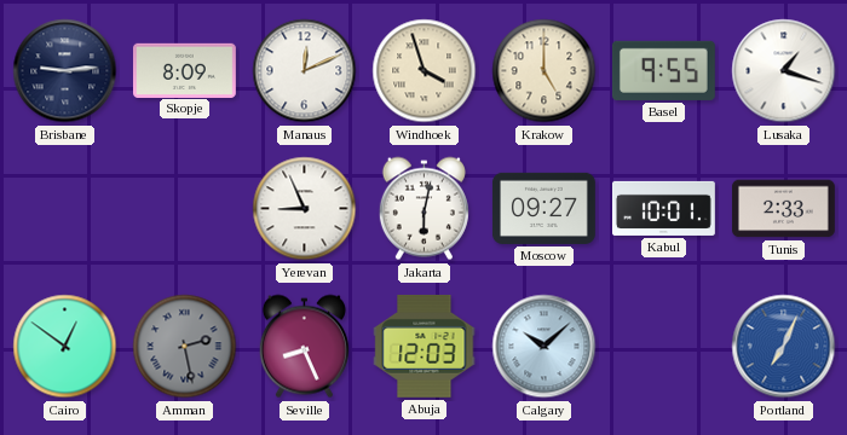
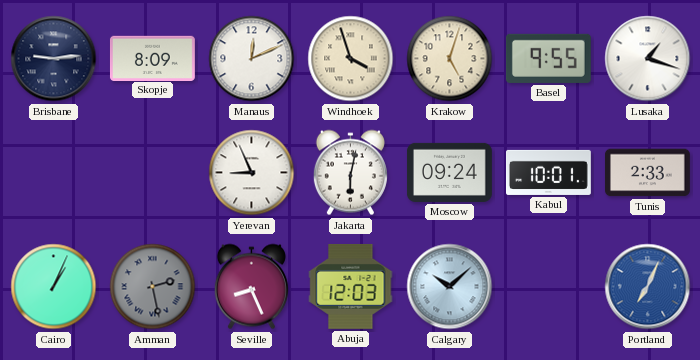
Krakow: 5:00 -> 5:03 (450, 59)
Moscow: 09:27 -> 09:24 (449, 172)
Cairo: 12:51 -> 1:04 (54, 287)
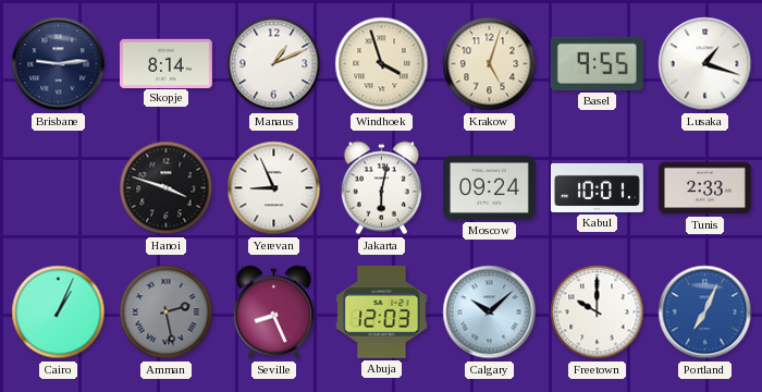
Skopje: 8:09 -> 8:14 (165, 63)
Manaus: 12:11 -> 1:11 (274, 64)
Hanoi: none -> 3:48 (167, 188)
Freetown: none -> 10:00 (598, 313)
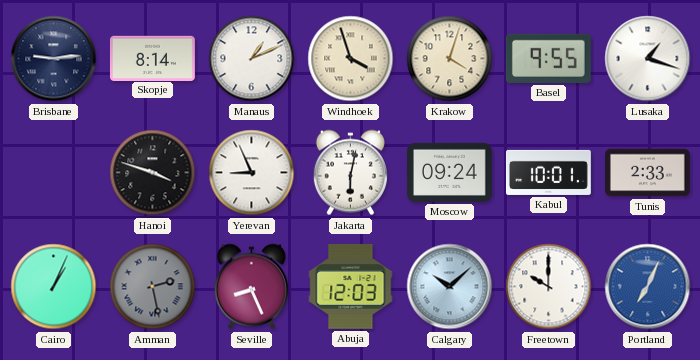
Krakow: 5:03 -> 4:03 (450, 59)
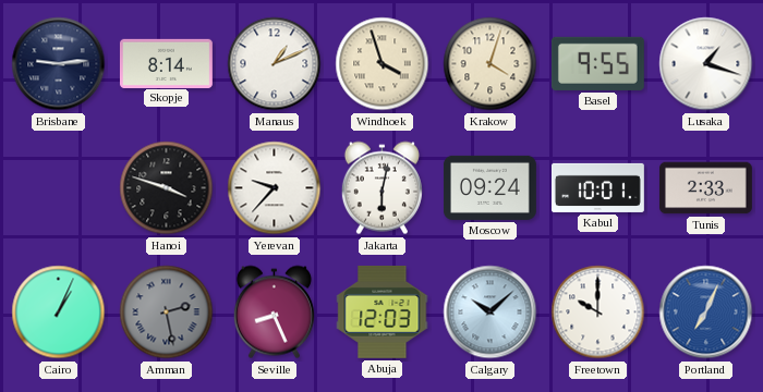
Yerevan: 8:56 -> 9:37 (275, 188)
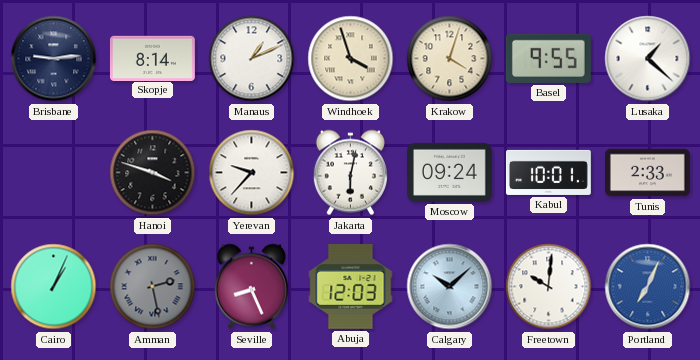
Lusaka: 1:18 -> 1:22 (648, 59)
Freetown: 10:00 -> 10:01 (549, 287)
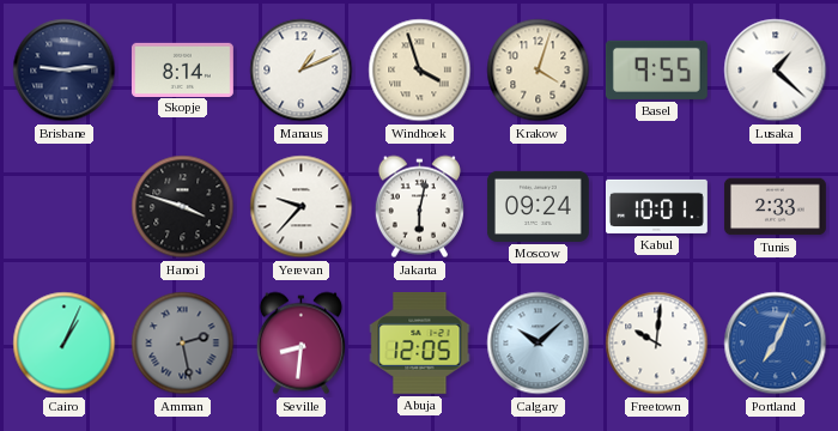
Seville: 8:26 -> 8:31 (300, 344)
Abuja: 12:03 -> 12:05 (420, 342)
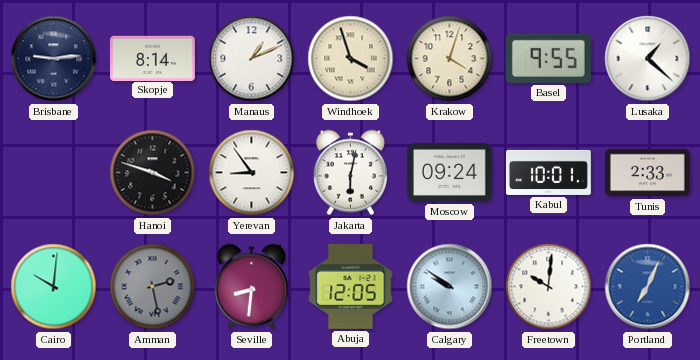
Yerevan: 9:37 -> 8:54 (252, 173)
Cairo: 1:04 -> 10:01 (54, 287)
Calgary: 10:08 -> 9:51 (450, 287)
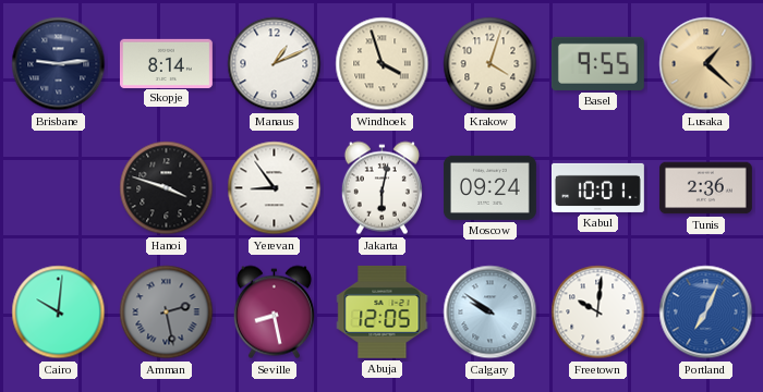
Lusaka dial: white -> champagne (706, 64)
Tunis: 2:33 -> 2:36 (705, 188)
Seville: 8:31 -> 8:28 (274, 313)
